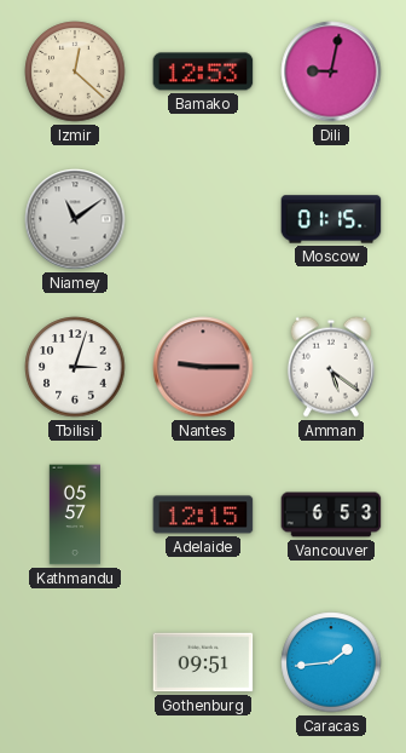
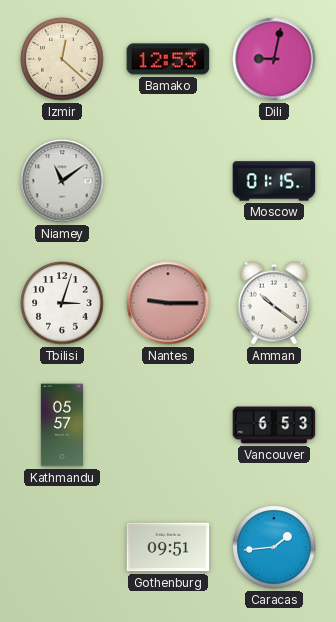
Amman: 5:21 -> 10:21 (274, 303)
Adelaide: 12:15 -> none (203, 515)
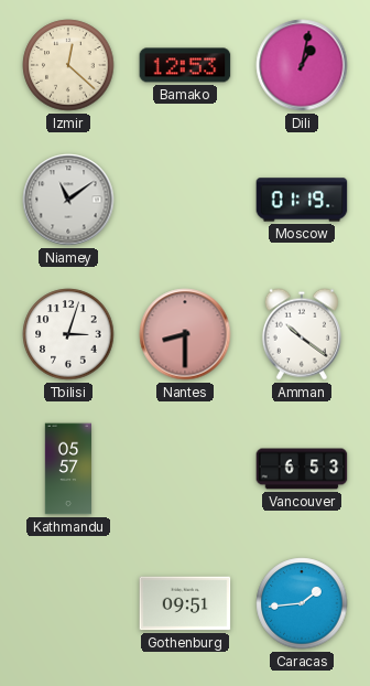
Dili: 9:02 -> 1:02 (302, 65)
Moscow: 01:15 -> 01:19 (302, 200)
Nantes: 9:15 -> 8:30 (185, 334)
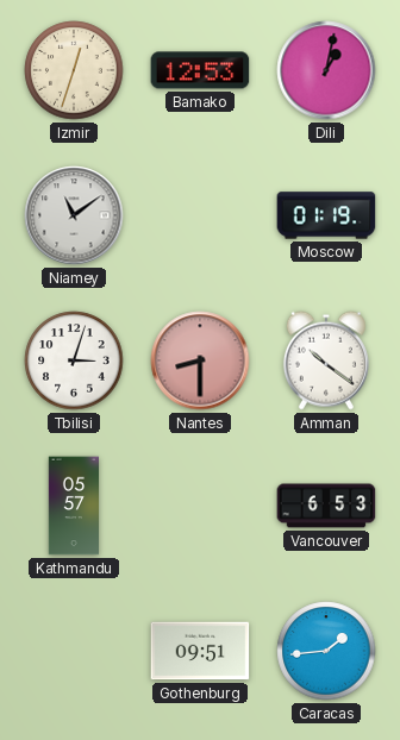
Izmir: 12:22 -> 12:33 (74, 70)
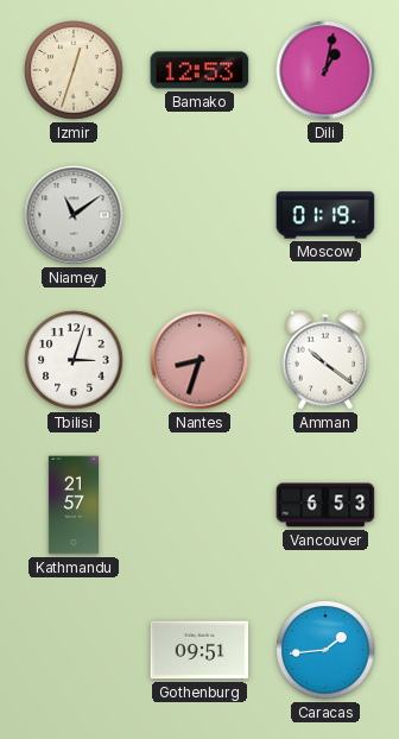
Nantes: 8:30 -> 8:33 (199, 360)
Kathmandu: 05:57 -> 21:57 (72, 505)
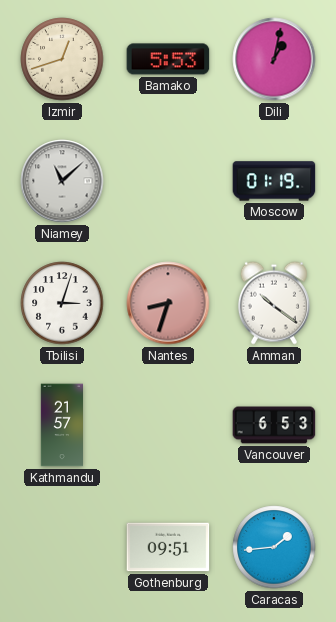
Izmir: 12:33 -> 12:42 (62, 59)
Bamako: 12:53 -> 5:53 (168, 59)
Niamey: 11:09 -> 11:08 (62, 181)
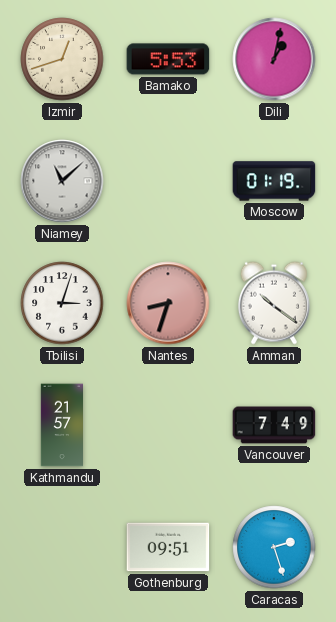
Vancouver: 6:53 -> 7:49 (274, 425)
Caracas: 1:44 -> 2:27 (274, 547)
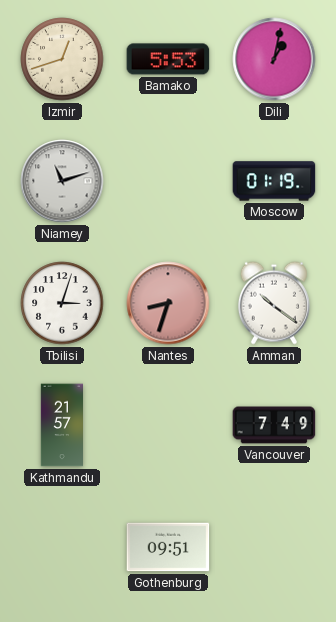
Niamey: 11:08 -> 11:12 (62, 181)
Caracas: 2:27 -> none (274, 547)
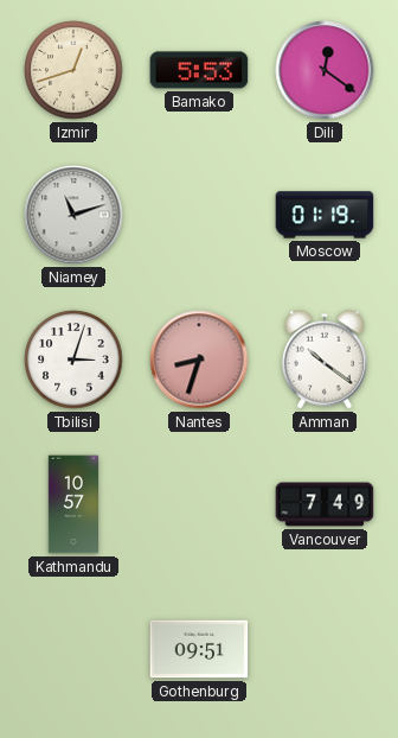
Dili: 1:02 -> 12:21 (325, 70)
Kathmandu: 21:57 -> 10:57 (72, 504)
